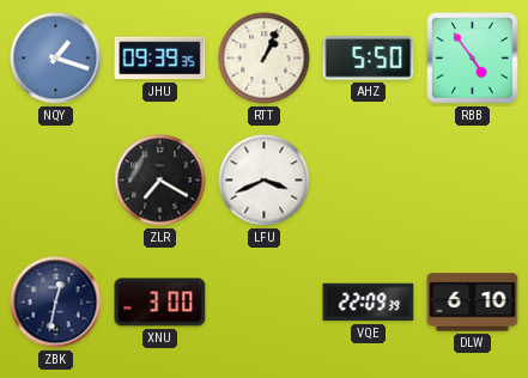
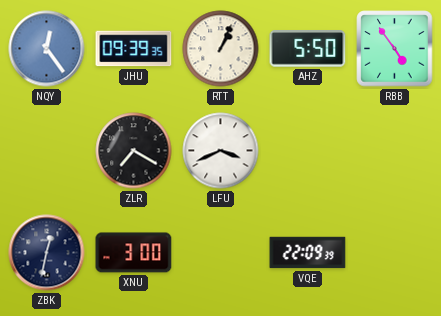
NQY: 1:18 -> 12:24 (47, 49)
DLW: 6:10 -> none (473, 303)
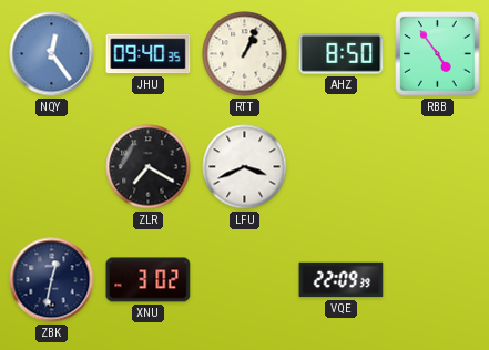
JHU: 09:39 -> 09:40 (149, 54)
AHZ: 5:50 -> 8:50 (342, 54)
XNU: 3:00 -> 3:02 (149, 280)
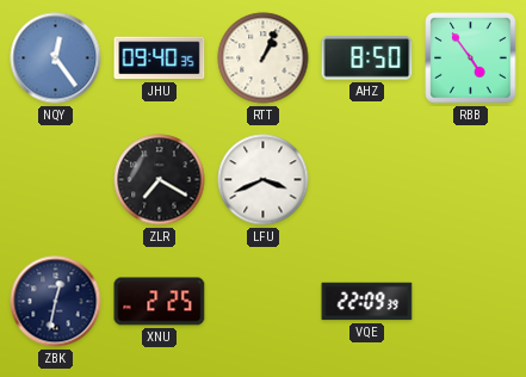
XNU: 3:02 -> 2:25 (160, 302)
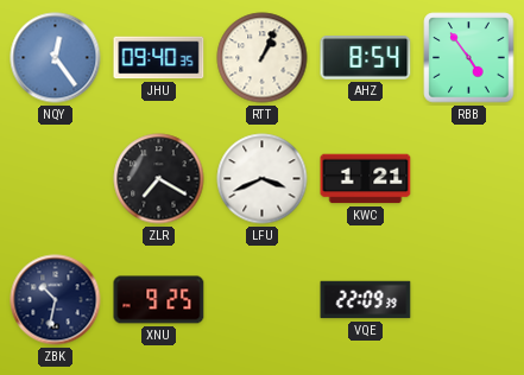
AHZ: 8:50 -> 8:54 (366, 58)
KWC: none -> 1:21 (366, 179)
ZBK: 12:32 -> 10:32 (56, 300)
XNU: 2:25 -> 9:25 (159, 300)
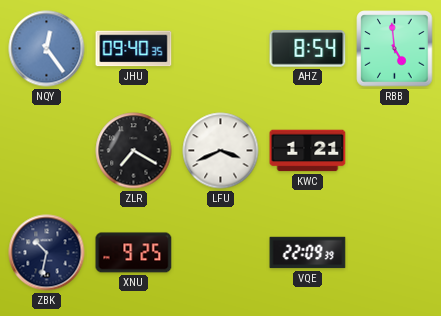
RTT: 1:04 -> none (263, 58)
RBB: 4:54 -> 4:59 (395, 49)
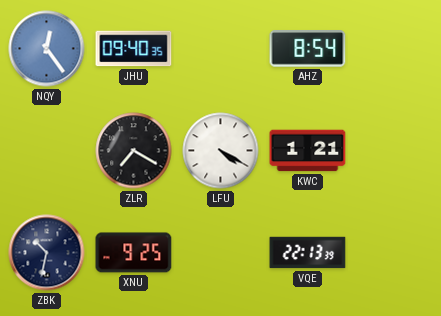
RBB: 4:59 -> none (395, 49)
LFU: 3:41 -> 4:20 (221, 151)
VQE: 22:09 -> 22:13 (308, 253)
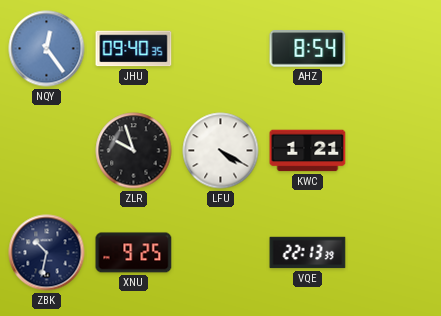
ZLR: 7:20 -> 9:57 (134, 151)
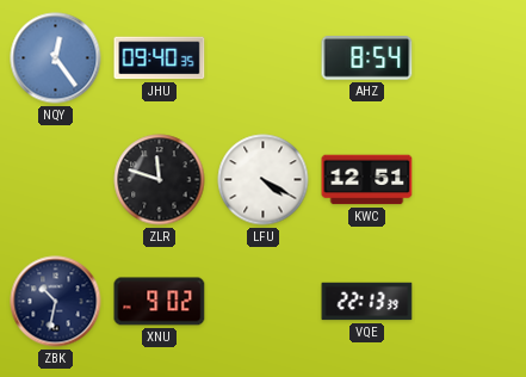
ZLR: 9:57 -> 11:48 (160, 180)
KWC: 1:21 -> 12:51 (367, 180)
XNU: 9:25 -> 9:02 (160, 302)
